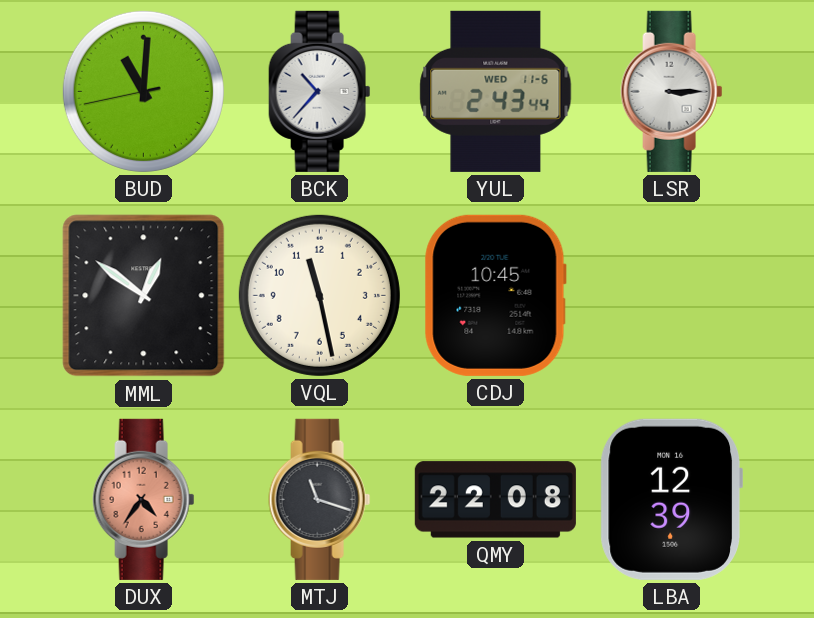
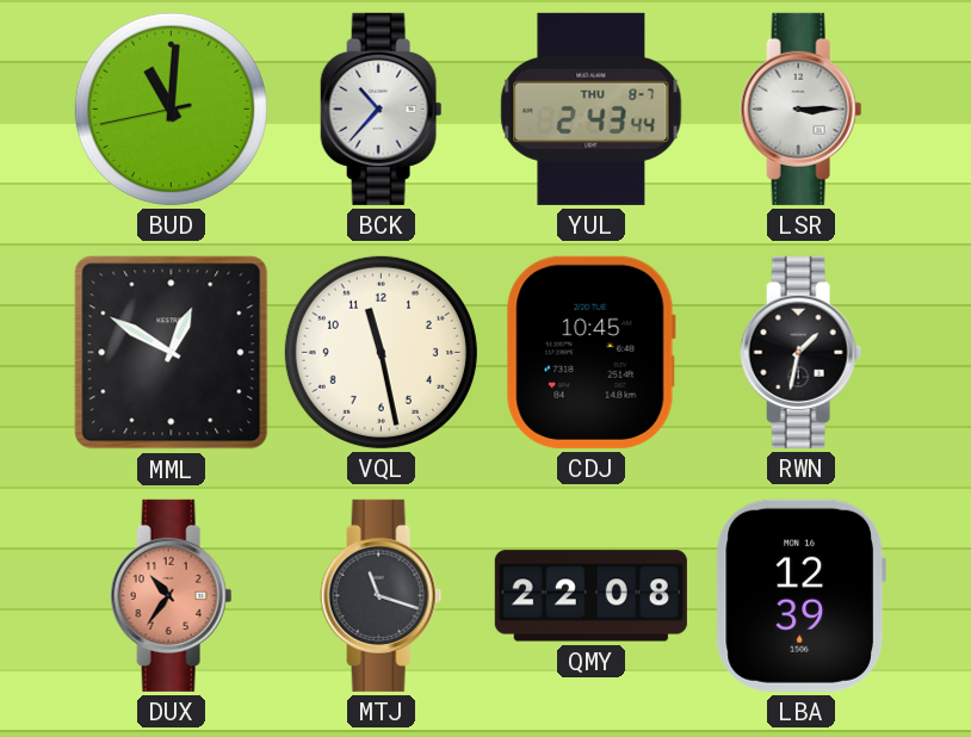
YUL date: WED 11-6 -> THU 8-7 (592, 109)
MML: 12:51 -> 12:50 (172, 353)
RWN: none -> 1:32 (802, 352)
DUX: 4:36 -> 10:36 (172, 595)
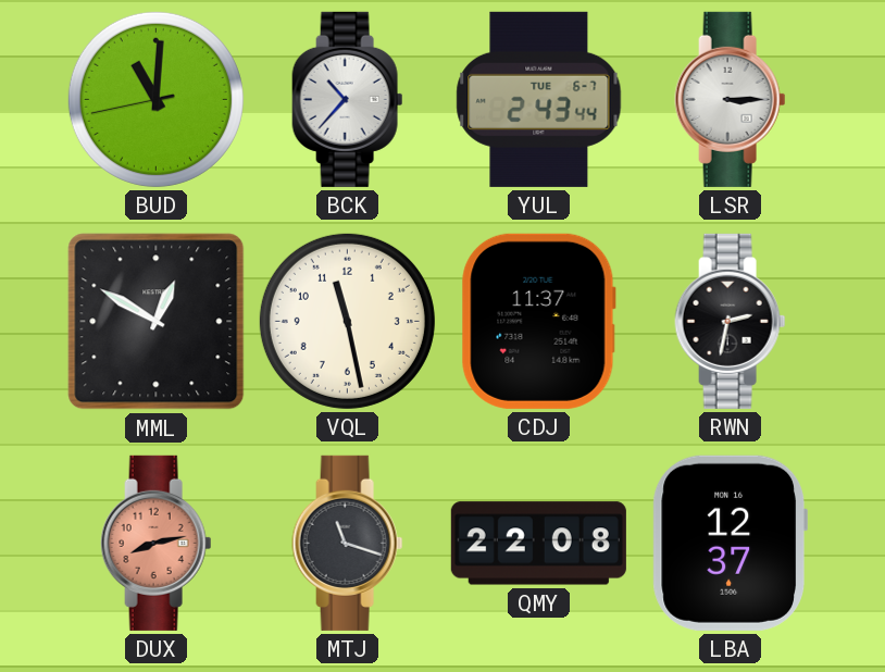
YUL date: THU 8-7 -> TUE 6-7 (539, 99)
CDJ: 10:45 -> 11:37 (538, 321)
RWN: 1:32 -> 2:32 (731, 321)
DUX: 10:36 -> 8:13 (157, 543)
LBA: 12:39 -> 12:37 (730, 543)
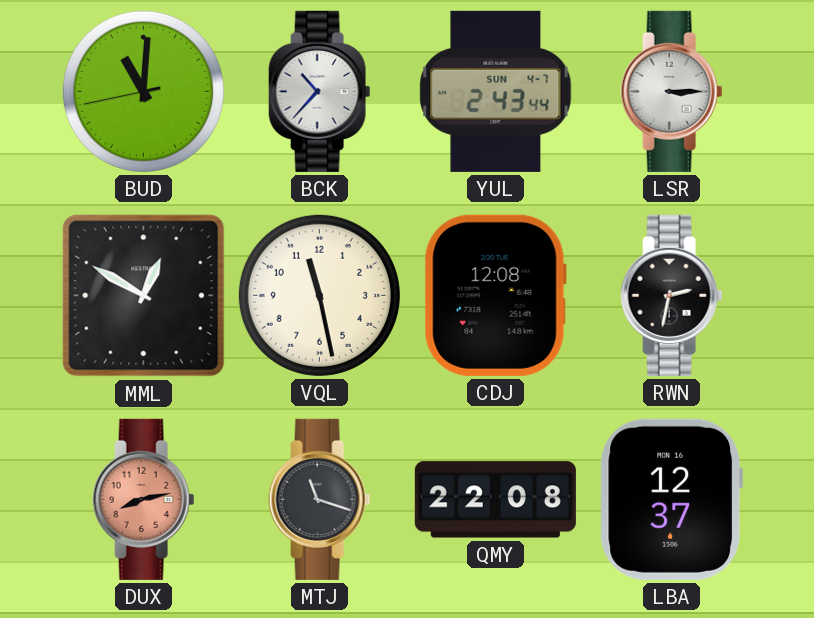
YUL date: TUE 6-7 -> SUN 4-7 (496, 91)
CDJ: 11:37 -> 12:08 (495, 295)
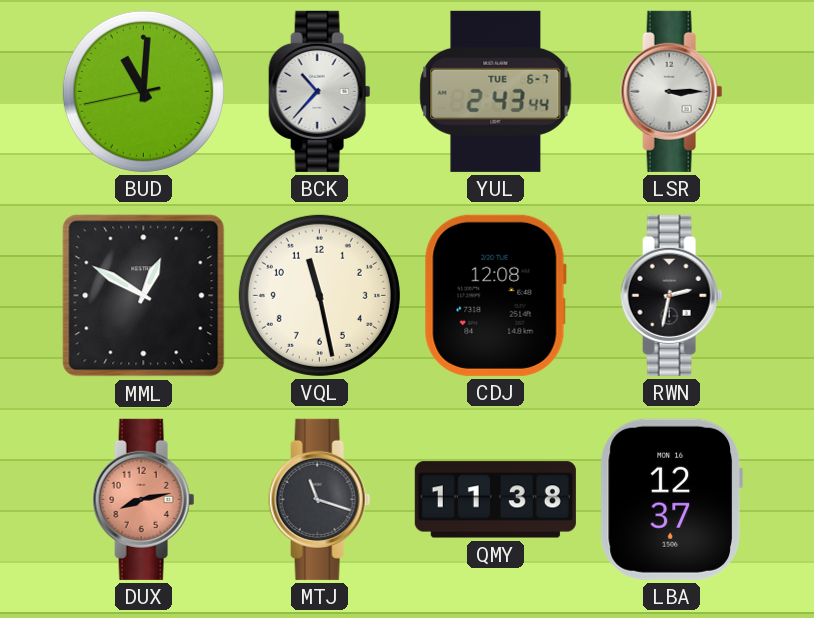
YUL date: SUN 4-7 -> TUE 6-7 (496, 91)
QMY: 22:08 -> 11:38 (495, 500)
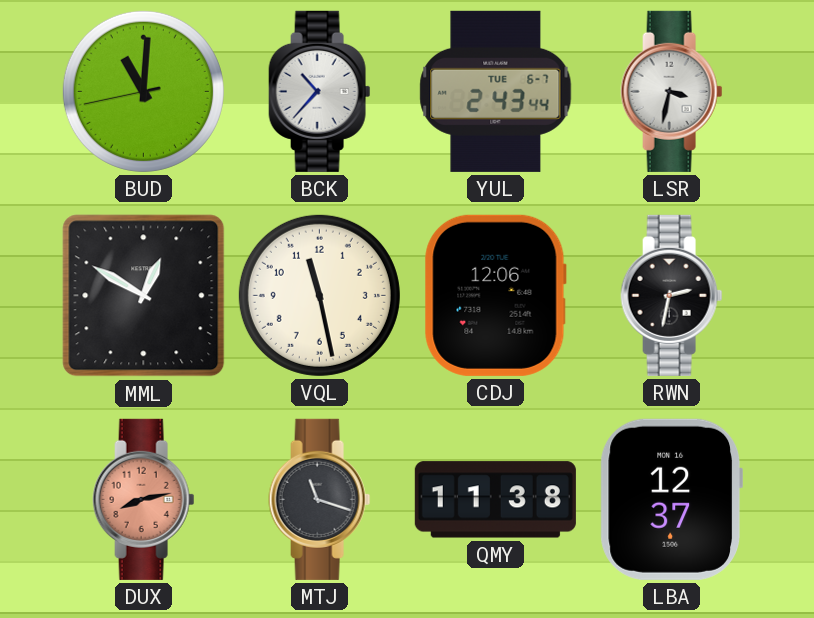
LSR: 3:15 -> 3:32 (672, 91)
CDJ: 12:08 -> 12:06 (495, 295)
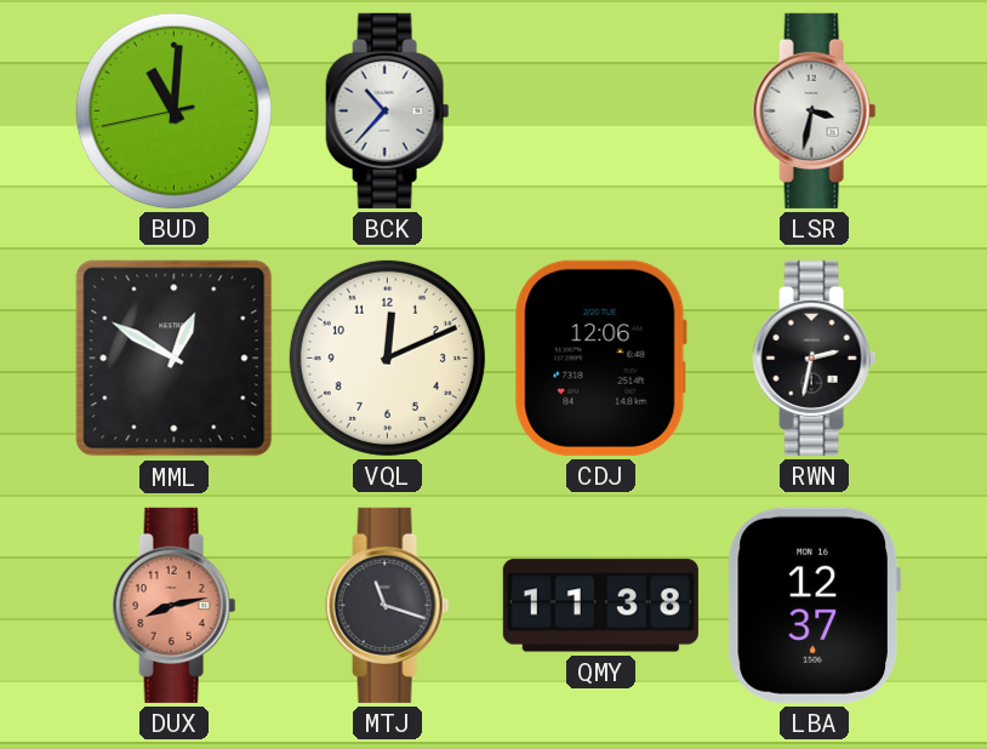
YUL: 2:43 -> none (496, 91)
VQL: 11:28 -> 12:11 (387, 358)
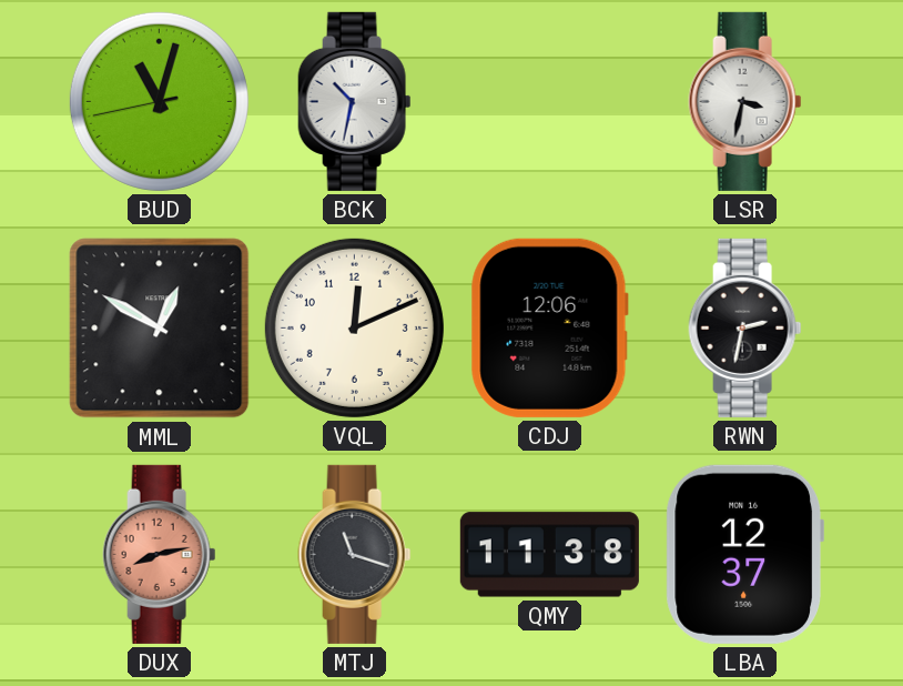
BUD: 11:00 -> 11:02 (159, 101)
BCK: 10:37 -> 10:32 (355, 101)
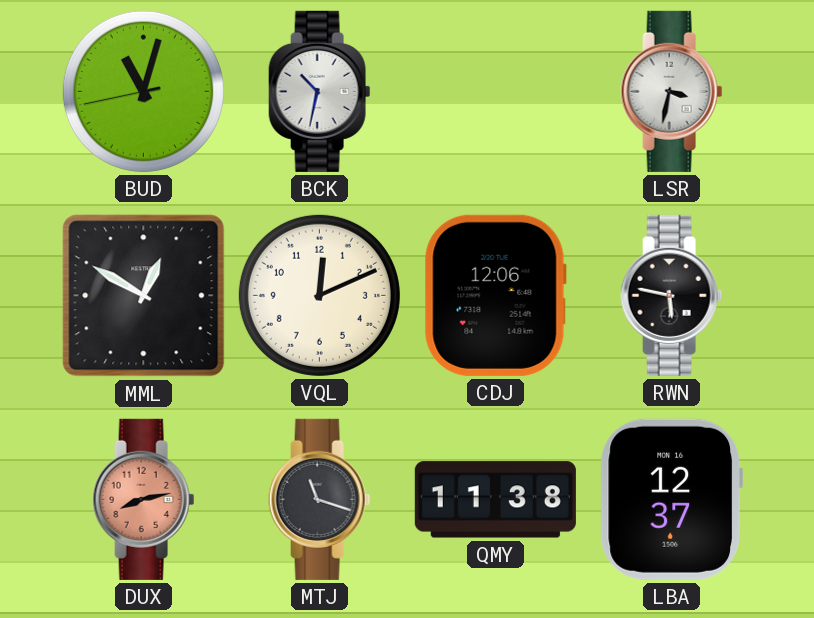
RWN: 2:32 -> 5:47 (672, 295)
